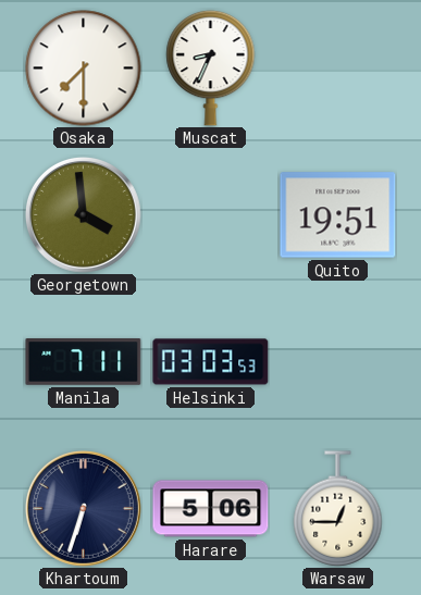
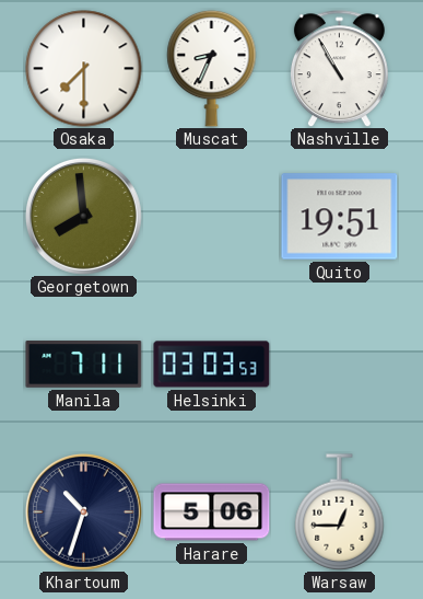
Nashville: none -> 10:55 (339, 69)
Georgetown: 3:59 -> 7:59 (84, 217)
Khartoum: 6:33 -> 10:33 (84, 512)
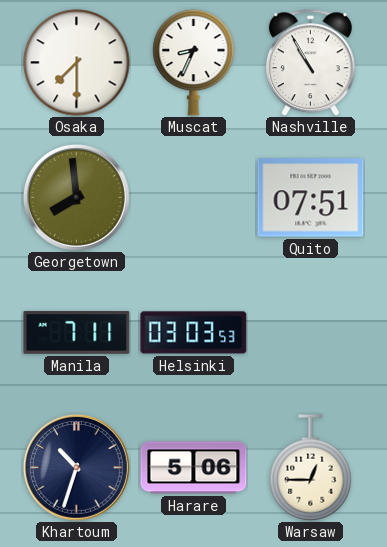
Quito: 19:51 -> 07:51 (311, 198)
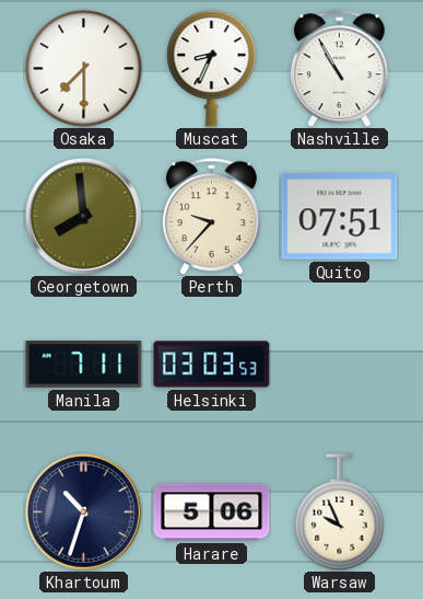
Perth: none -> 9:37 (211, 217)
Warsaw: 12:45 -> 9:56 (340, 512)
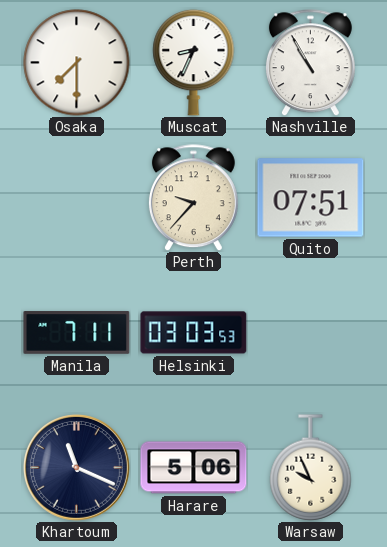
Georgetown: 7:59 -> none (84, 217)
Khartoum: 10:33 -> 11:19 (77, 468)
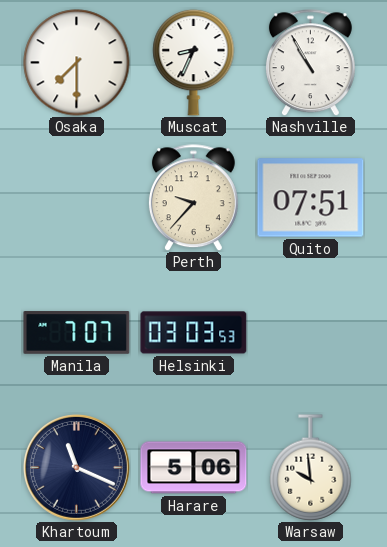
Manila: 7:11 -> 7:07 (77, 333)
Warsaw: 9:56 -> 9:59 (311, 468)
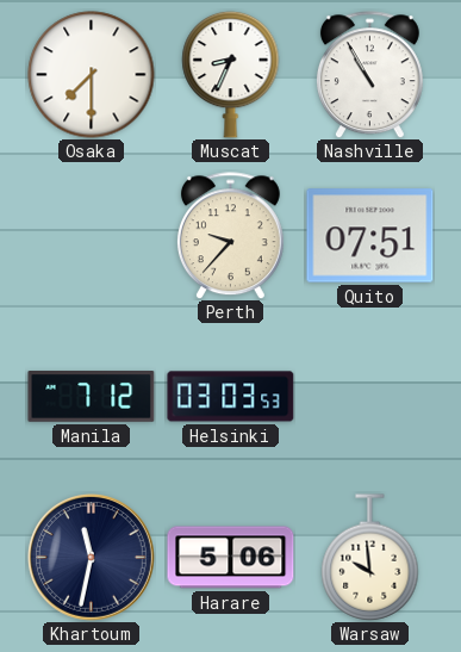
Manila: 7:07 -> 7:12 (92, 397)
Khartoum: 11:19 -> 11:32 (92, 558)
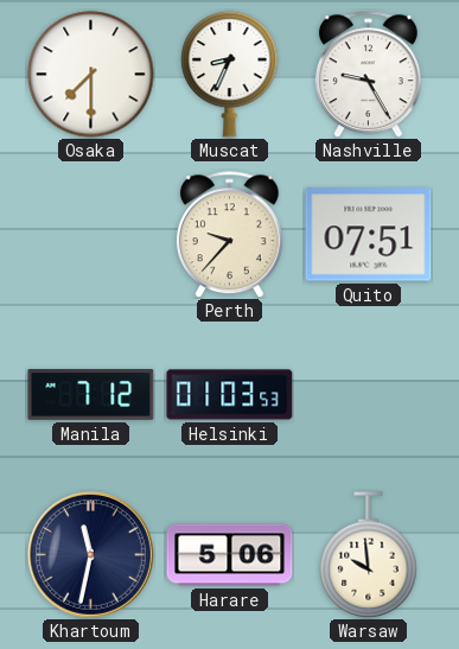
Nashville: 10:55 -> 9:25 (368, 75)
Helsinki: 03:03 -> 01:03 (230, 395)
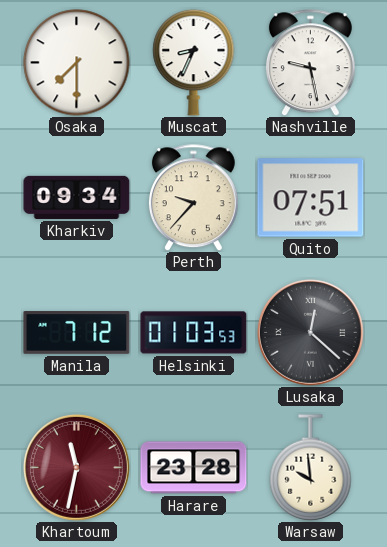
Nashville: 9:25 -> 9:28 (310, 63)
Kharkiv: none -> 09:34 (77, 197)
Lusaka: none -> 12:22 (311, 333)
Khartoum dial: navy -> burgundy (77, 468)
Harare: 5:06 -> 23:28 (194, 468)
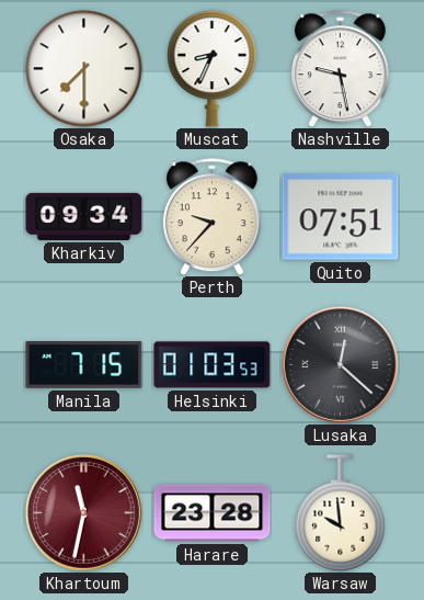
Manila: 7:12 -> 7:15 (84, 365)
